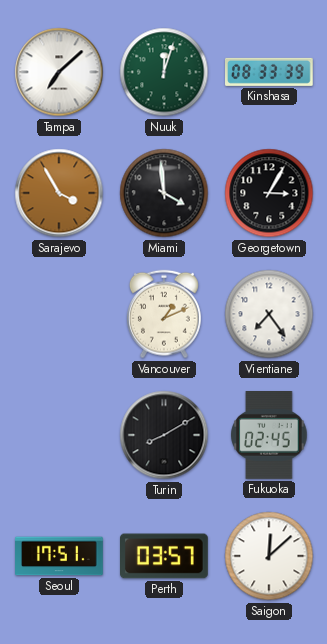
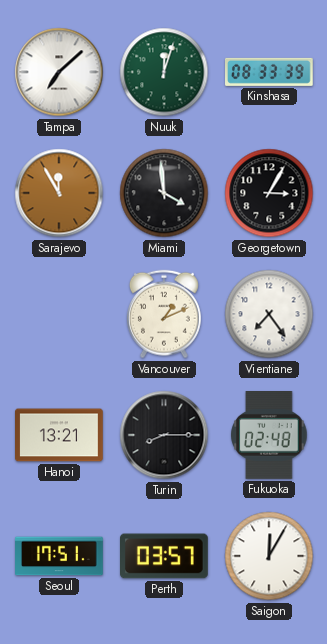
Sarajevo: 3:55 -> 11:55 (59, 193)
Hanoi: none -> 13:21 (60, 435)
Turin: 8:10 -> 8:15 (164, 435)
Fukuoka: 02:45 -> 02:48 (269, 436)
Saigon: 12:08 -> 12:05 (269, 556)
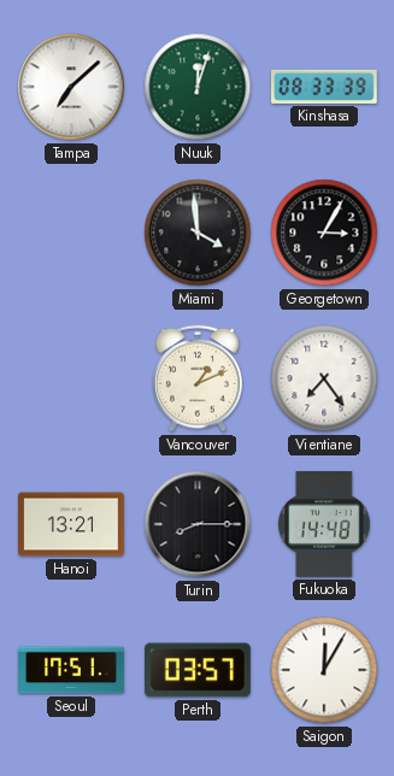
Sarajevo: 11:55 -> none (59, 193)
Fukuoka: 02:48 -> 14:48 (324, 525)
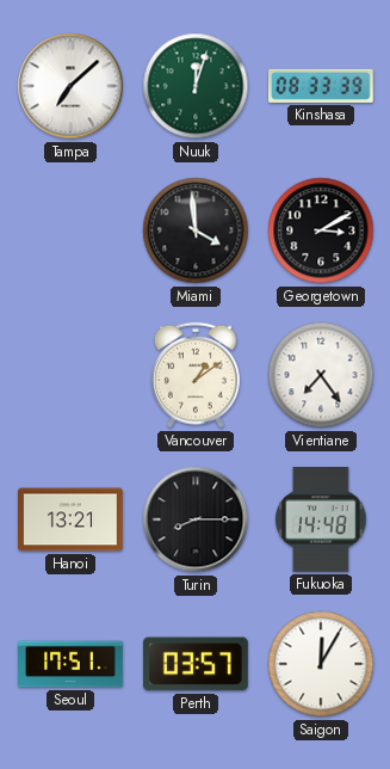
Georgetown: 3:05 -> 3:10 (321, 230)
Vancouver: 1:11 -> 1:09 (196, 375)
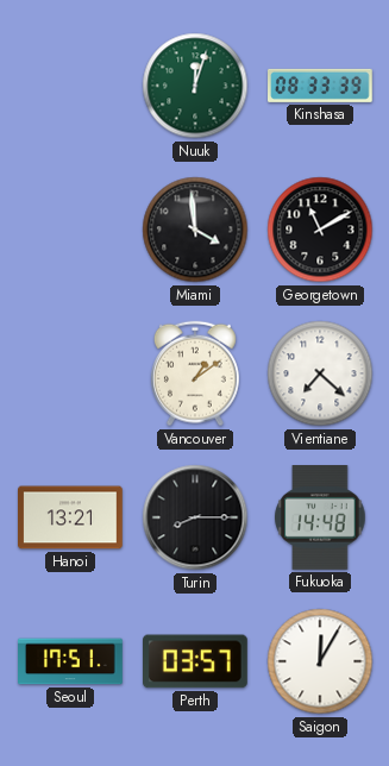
Tampa: 7:08 -> none (70, 86)
Georgetown: 3:10 -> 11:10 (320, 230)
Vientiane: 7:24 -> 7:22 (320, 373)
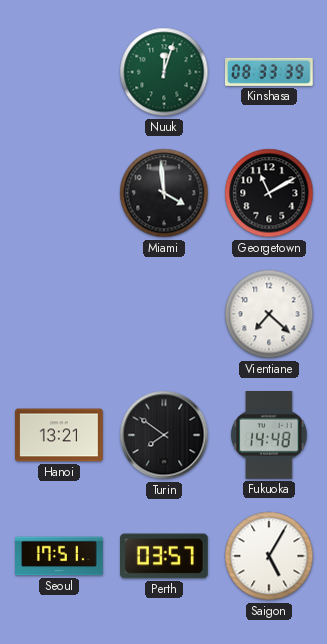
Vancouver: 1:09 -> none (195, 373)
Turin: 8:15 -> 7:51 (164, 435)
Saigon: 12:05 -> 5:05 (269, 556)
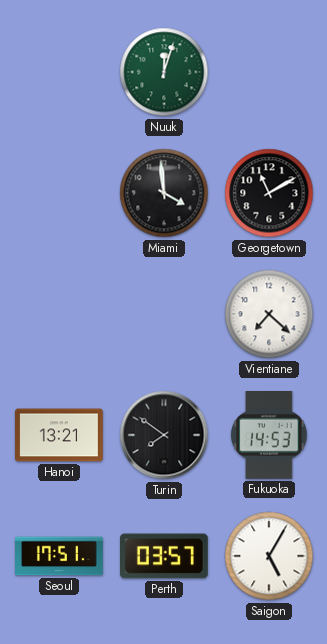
Kinshasa: 08:33 -> none (270, 72)
Fukuoka: 14:48 -> 14:53 (269, 436)
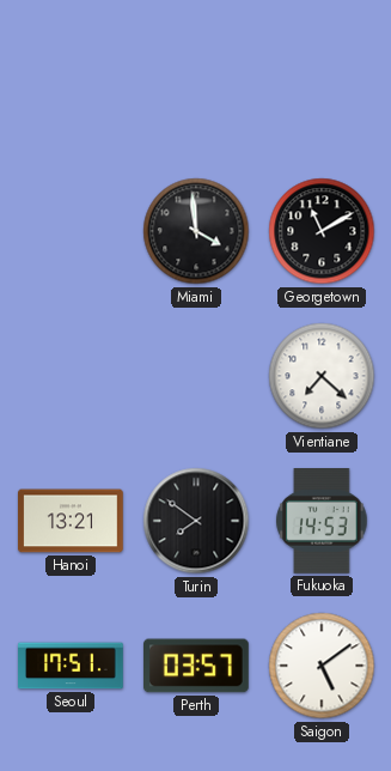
Nuuk: 12:03 -> none (164, 72)
Saigon: 5:05 -> 5:09 (322, 666)
